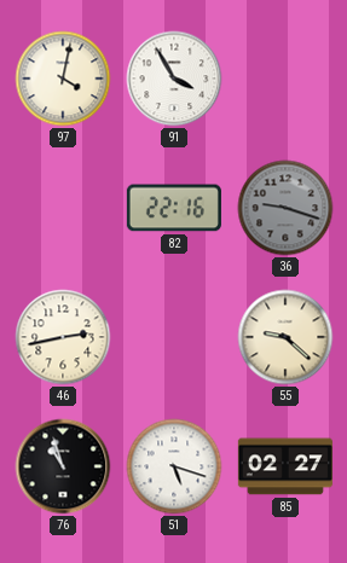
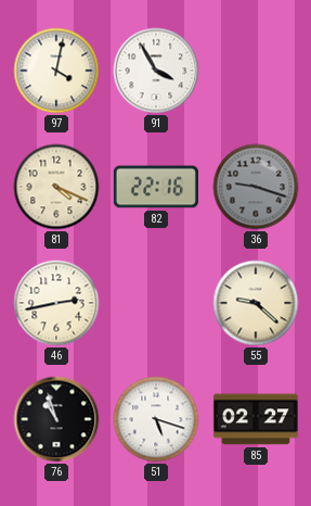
81: none -> 4:19 (56, 187)
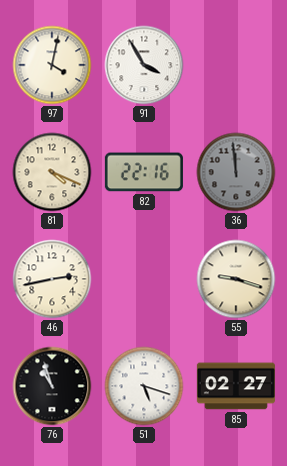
36: 9:18 -> 11:59 (236, 172)
55: 9:22 -> 9:18 (236, 279)
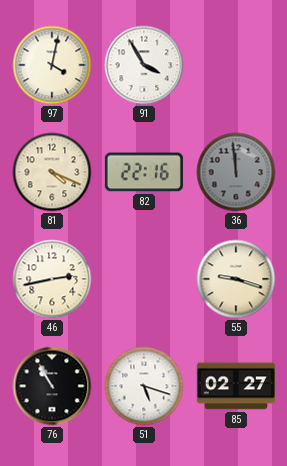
76: 10:57 -> 10:55 (52, 386)
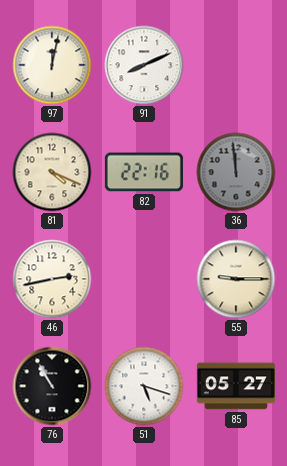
97: 4:02 -> 12:02 (52, 65)
91: 3:55 -> 8:11 (144, 65)
55: 9:18 -> 9:15 (236, 279)
85: 02:27 -> 05:27 (236, 386)
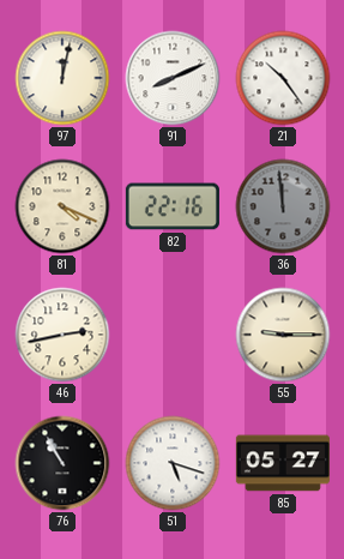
21: none -> 10:24 (283, 78)
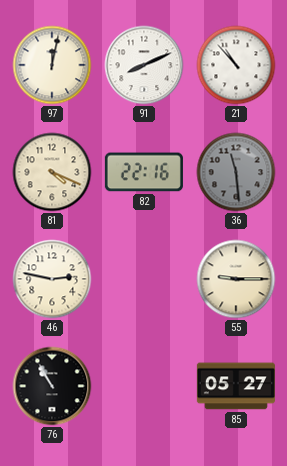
21: 10:24 -> 10:53 (236, 65)
36: 11:59 -> 11:29 (236, 172)
46: 2:43 -> 2:47 (52, 279)
51: 5:18 -> none (173, 463)
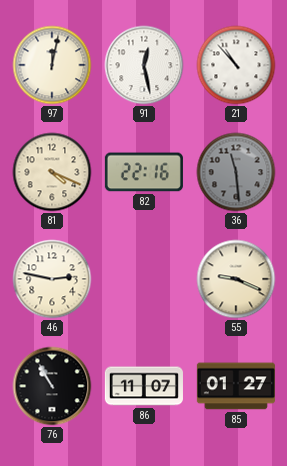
91: 8:11 -> 12:28 (144, 65)
55: 9:15 -> 9:19 (236, 279)
86: none -> 11:07 (144, 386)
85: 05:27 -> 01:27 (236, 386)
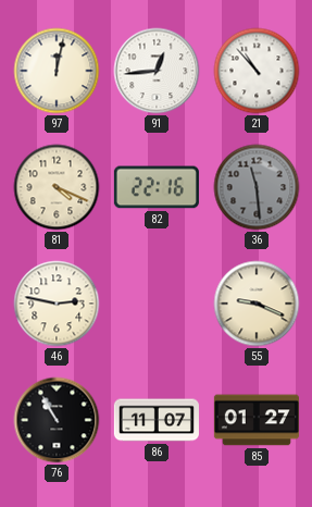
91: 12:28 -> 12:44 (157, 71)
